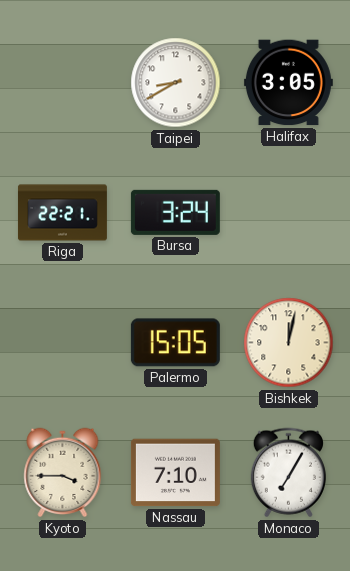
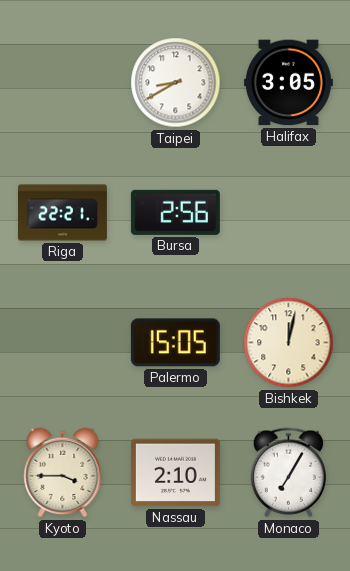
Bursa: 3:24 -> 2:56 (175, 212)
Nassau: 7:10 -> 2:10 (175, 473)
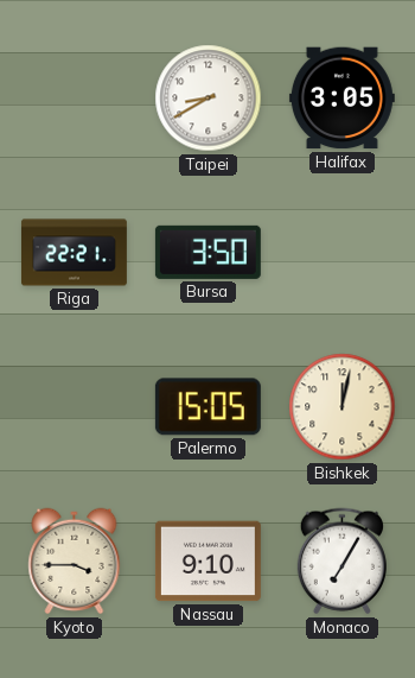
Bursa: 2:56 -> 3:50 (207, 252)
Nassau: 2:10 -> 9:10 (207, 562)
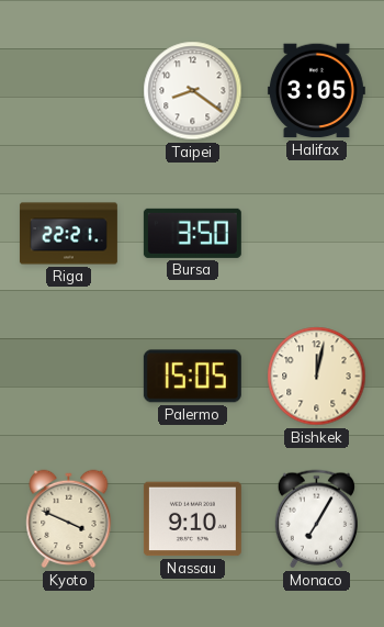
Taipei: 8:40 -> 8:21 (193, 91)
Kyoto: 3:45 -> 3:49 (69, 519)
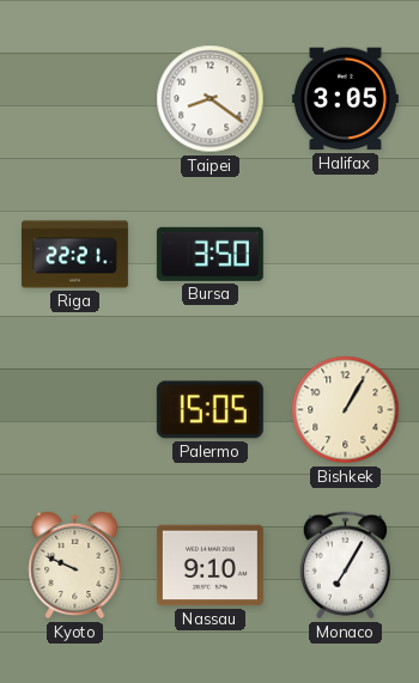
Bishkek: 12:02 -> 1:05 (346, 410)
Kyoto: 3:49 -> 9:49 (75, 566)
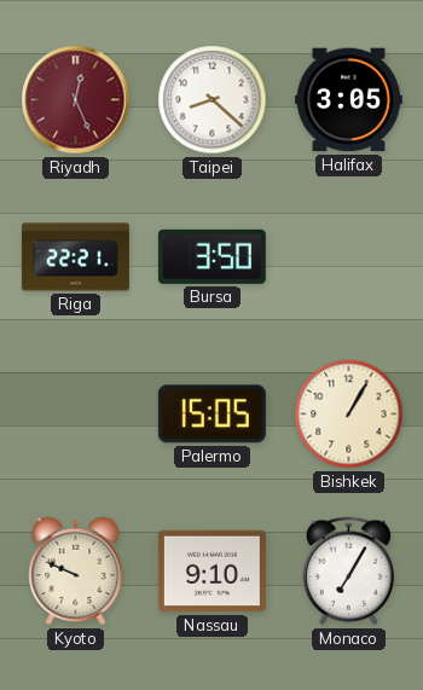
Riyadh: none -> 12:26 (76, 100)
Taipei: 8:21 -> 8:22 (213, 100)
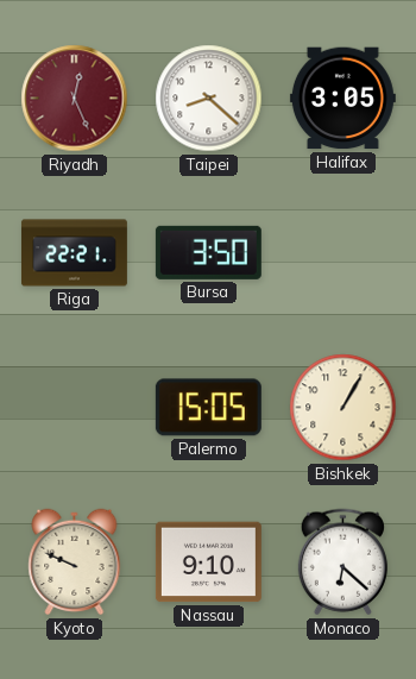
Monaco: 7:05 -> 6:22 (342, 562)
